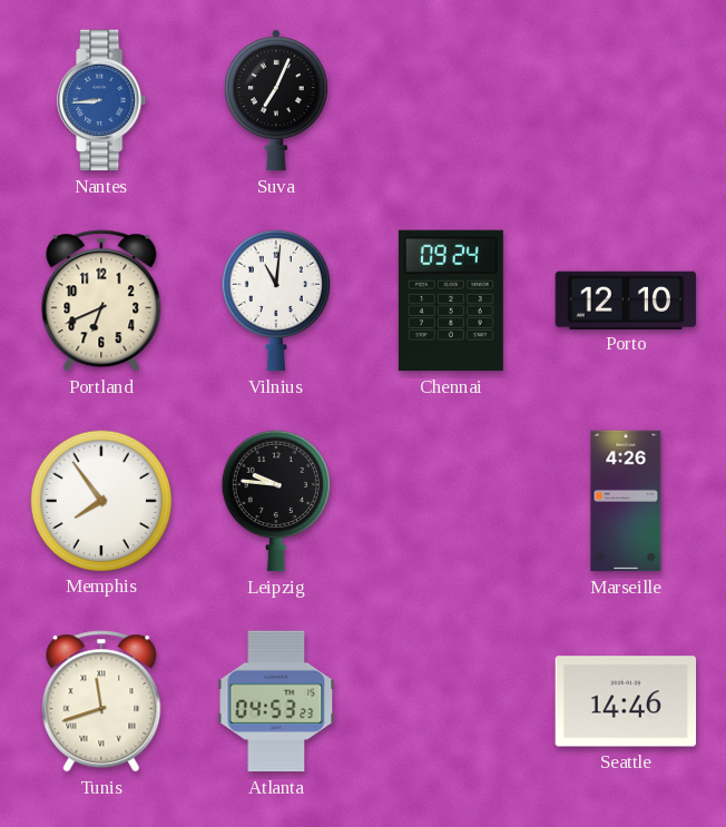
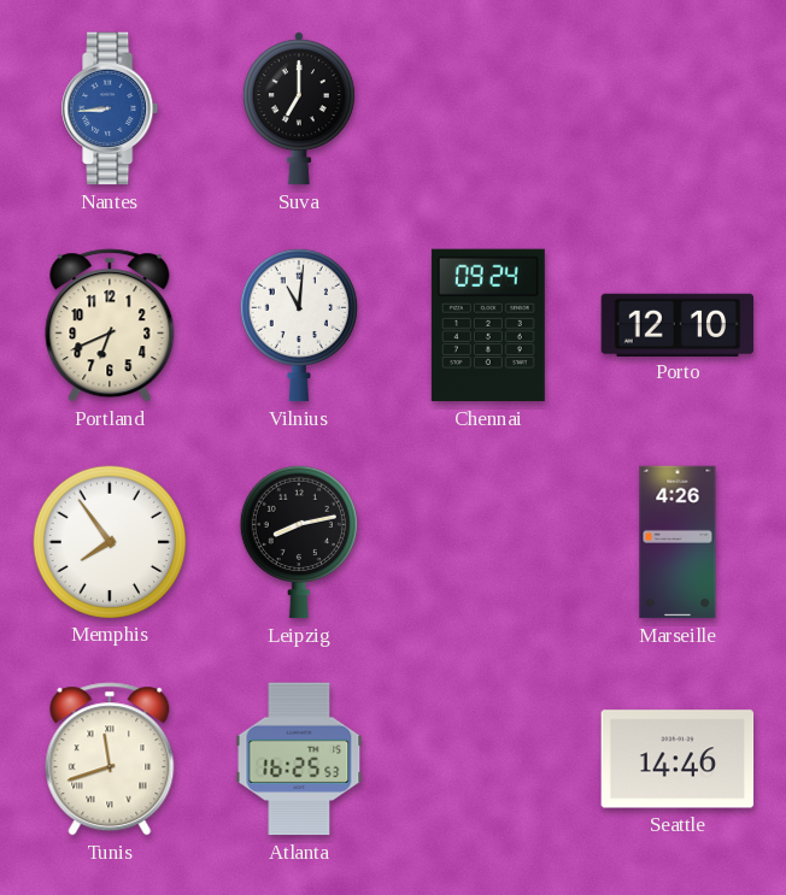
Suva: 7:04 -> 7:00 (299, 108)
Leipzig: 9:46 -> 8:13 (299, 542)
Atlanta: 04:53 -> 16:25 (299, 759)
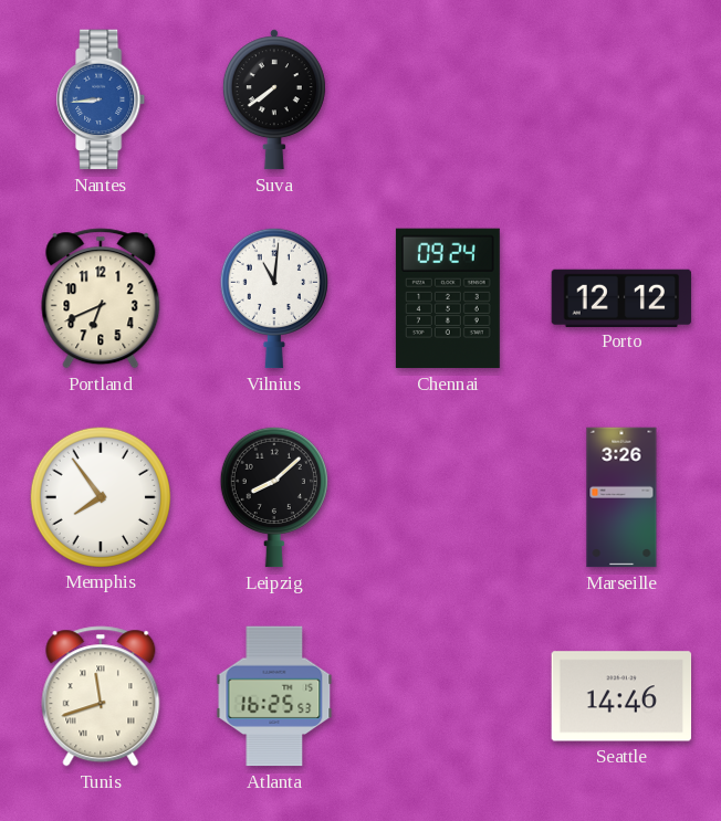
Suva: 7:00 -> 7:39 (274, 99)
Porto: 12:10 -> 12:12 (621, 297)
Leipzig: 8:13 -> 8:08 (274, 497)
Marseille: 4:26 -> 3:26 (621, 497)
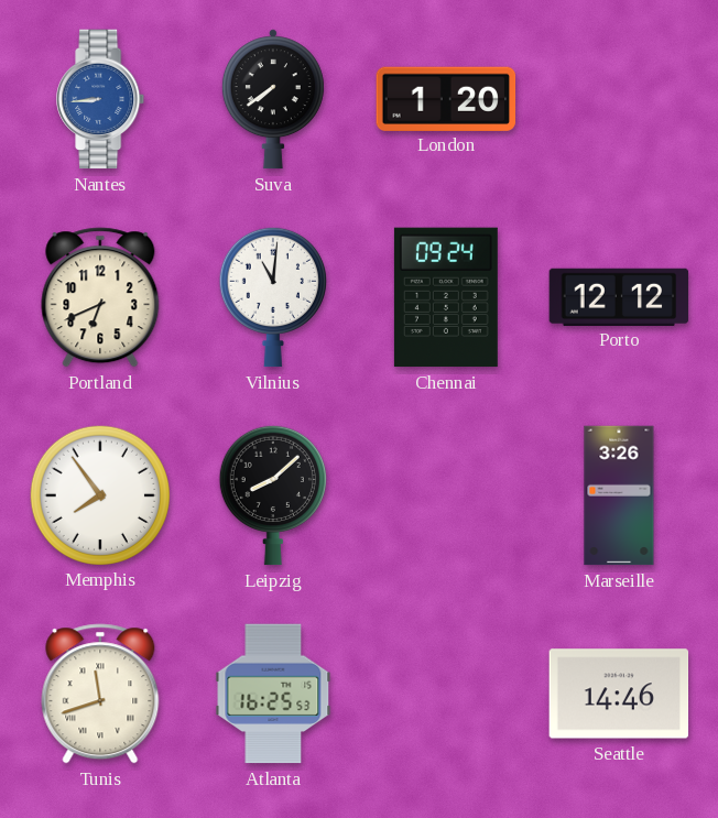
London: none -> 1:20 (446, 98)
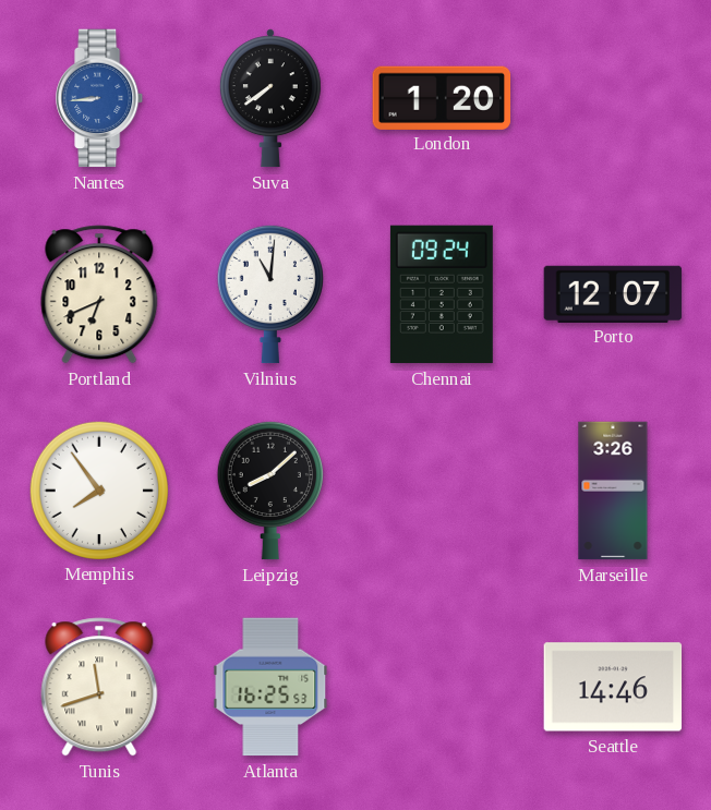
Porto: 12:12 -> 12:07 (613, 293)
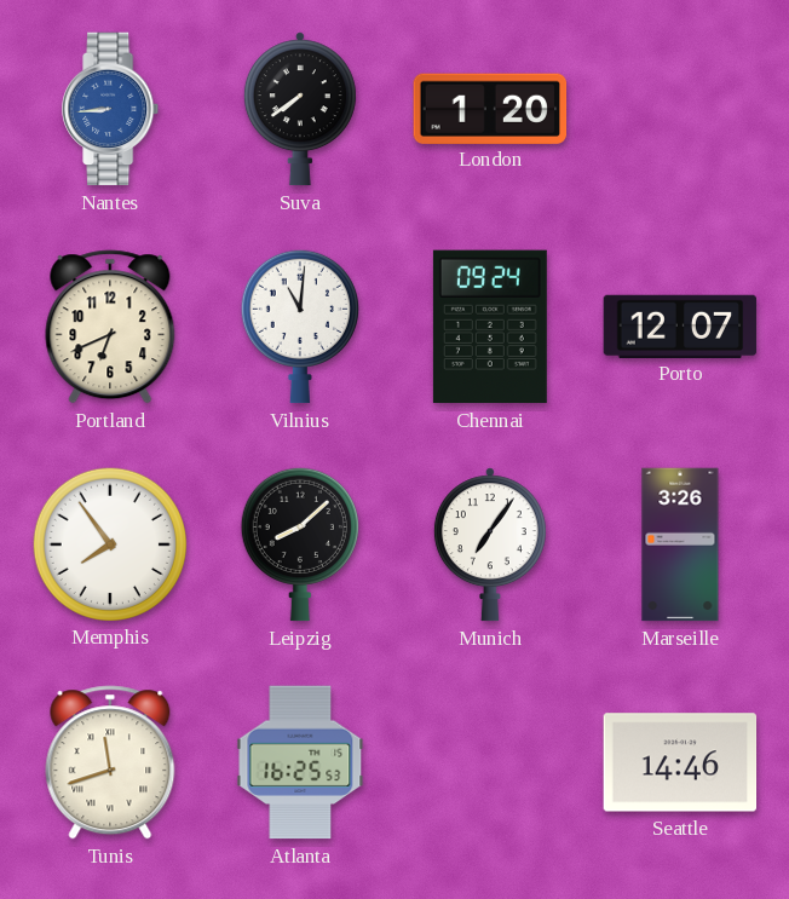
Munich: none -> 7:06 (490, 544)
